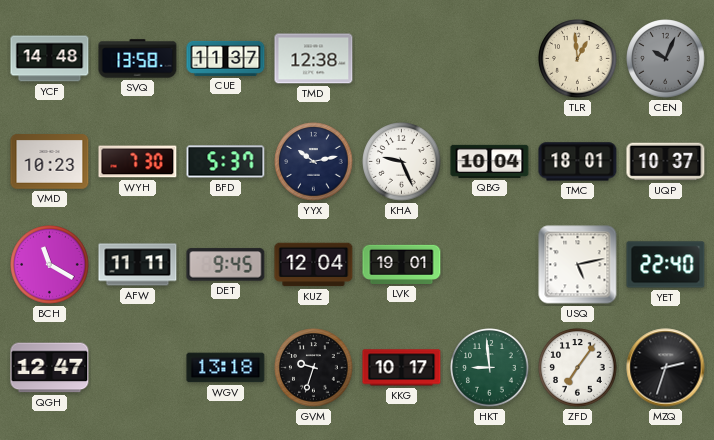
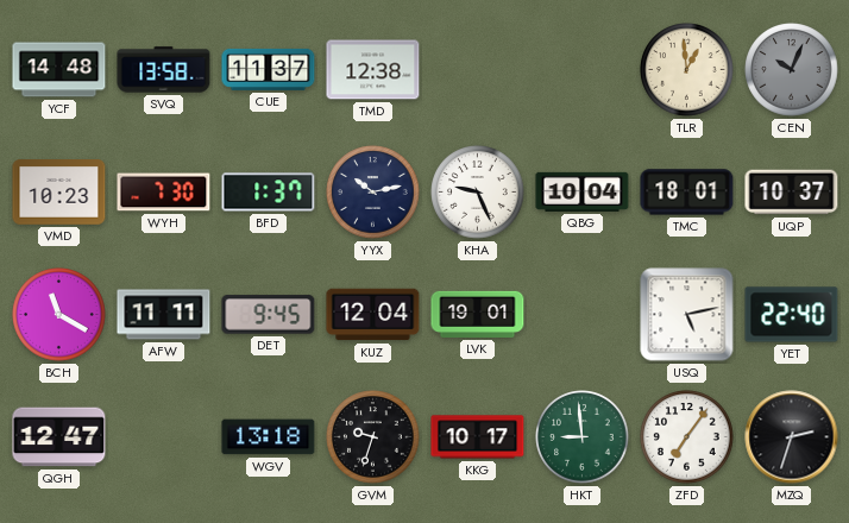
BFD: 5:37 -> 1:37 (269, 193)
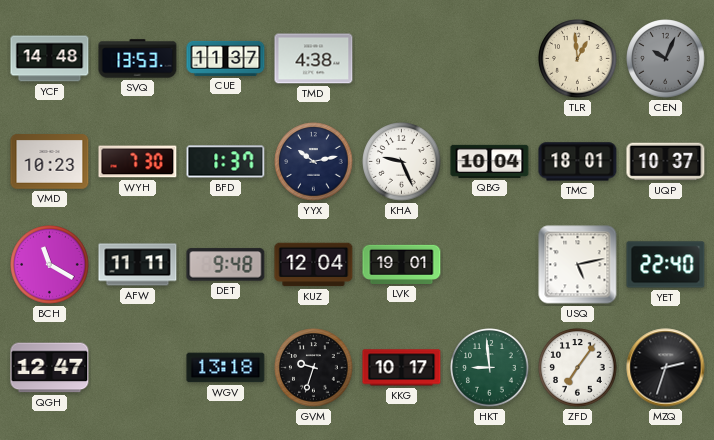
SVQ: 13:58 -> 13:53 (138, 59)
TMD: 12:38 -> 4:38 (314, 59)
DET: 9:45 -> 9:48 (226, 265)
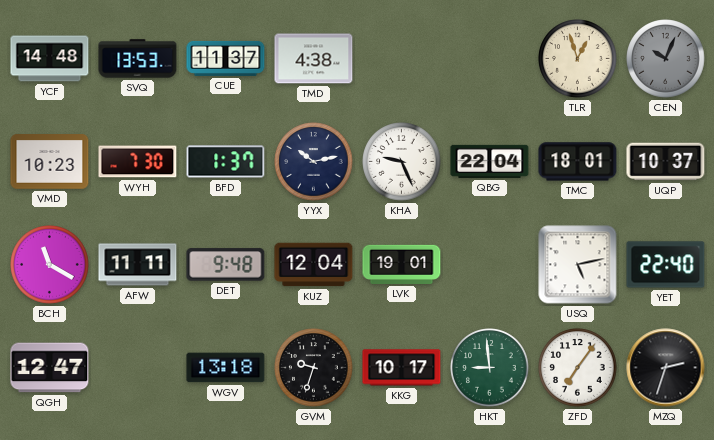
TLR: 12:59 -> 12:57 (578, 59)
QBG: 10:04 -> 22:04 (490, 161)
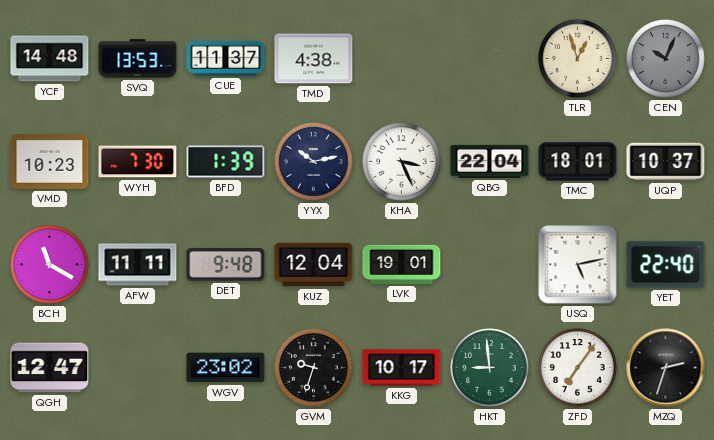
BFD: 1:37 -> 1:39 (226, 162)
KHA: 9:26 -> 3:26 (402, 162)
WGV: 13:18 -> 23:02 (226, 368)
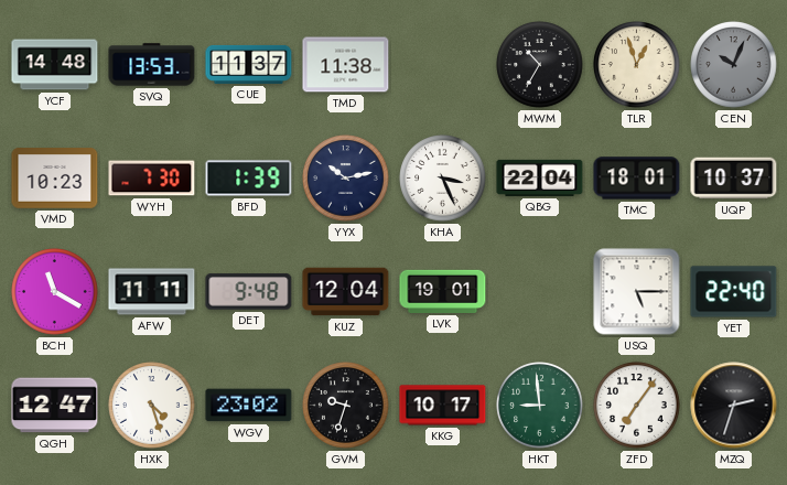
TMD: 4:38 -> 11:38 (346, 65)
MWM: none -> 10:35 (540, 65)
USQ: 5:13 -> 5:15 (637, 292)
HXK: none -> 4:27 (152, 406)
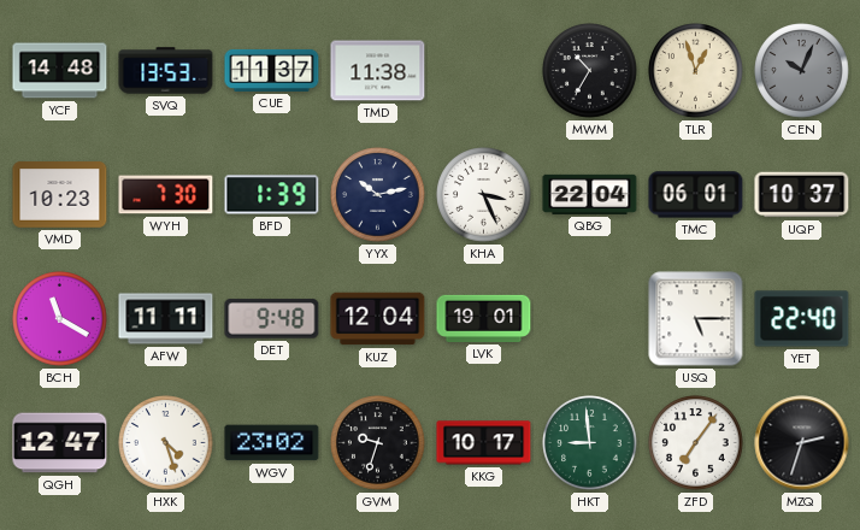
TMC: 18:01 -> 06:01 (696, 195)
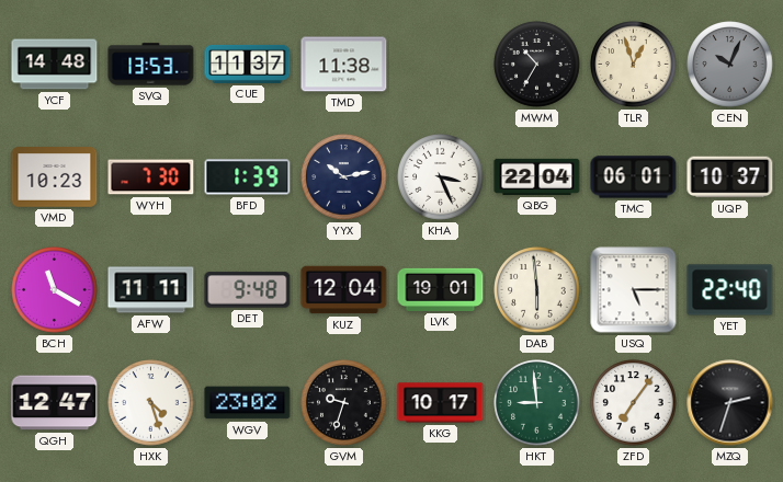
DAB: none -> 5:59 (537, 290)
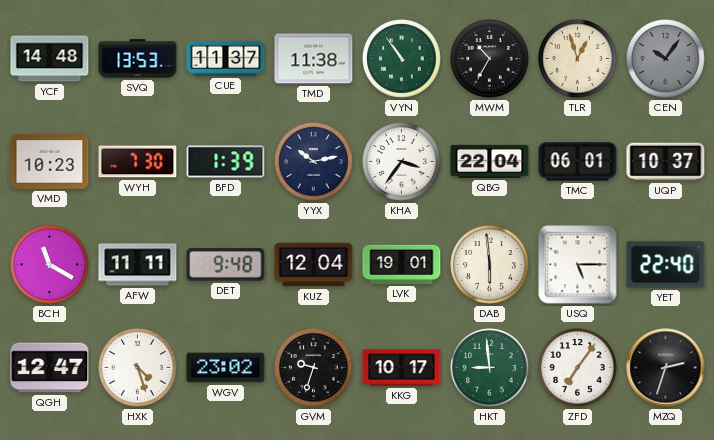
VYN: none -> 10:54 (402, 59)
CEN: 10:04 -> 10:06 (666, 59)
KHA: 3:26 -> 3:36 (402, 162)
